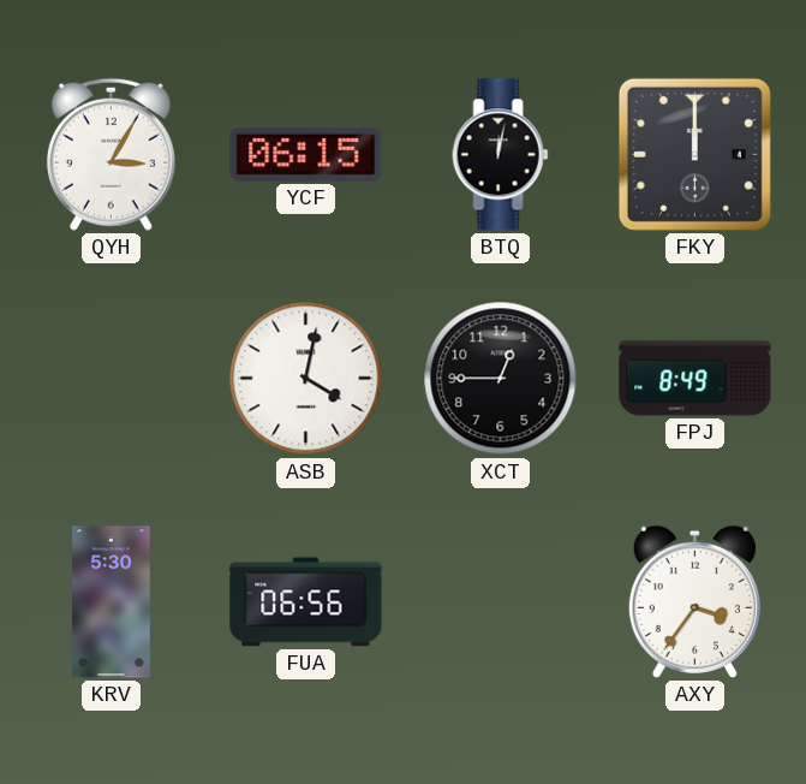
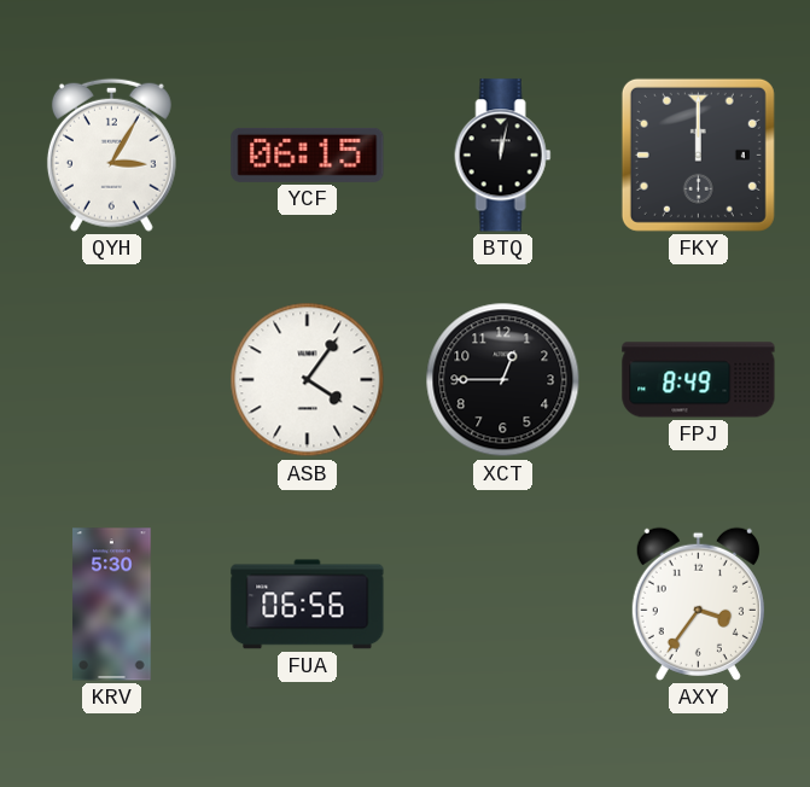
ASB: 4:02 -> 4:06 (308, 380)
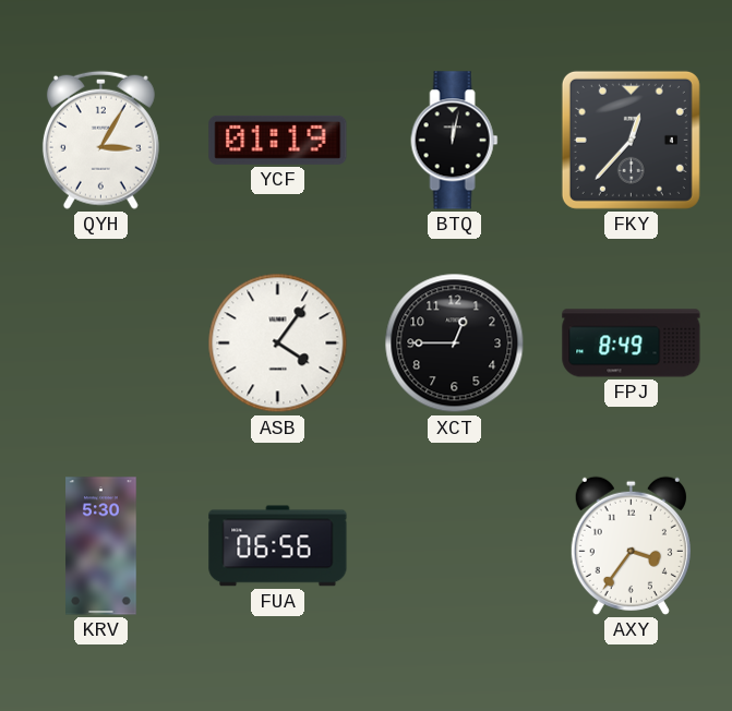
YCF: 06:15 -> 01:19 (278, 140)
FKY: 12:00 -> 12:37 (631, 140)
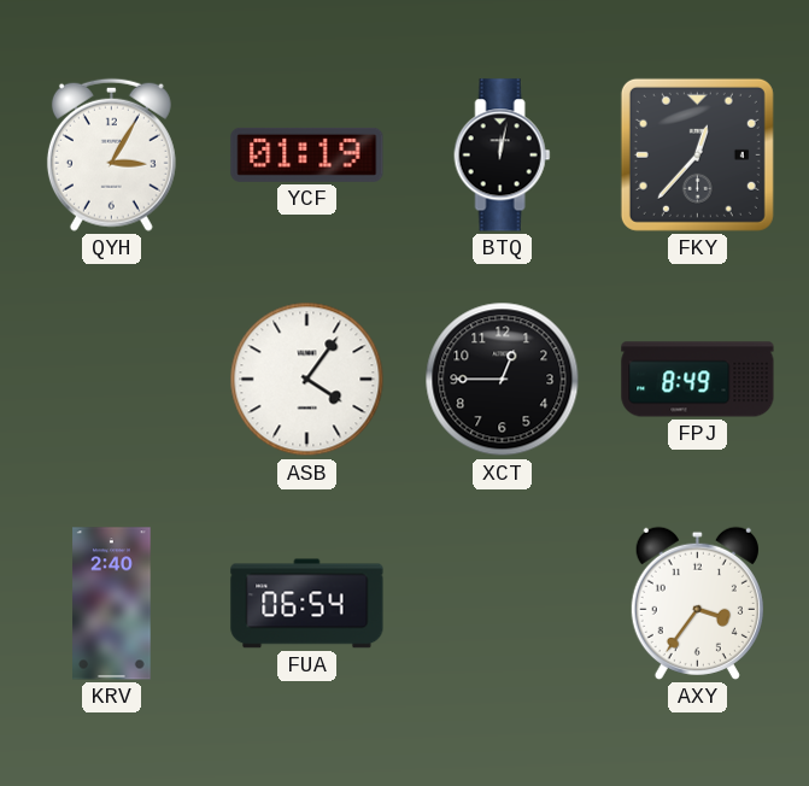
KRV: 5:30 -> 2:40 (112, 604)
FUA: 06:56 -> 06:54 (307, 604)
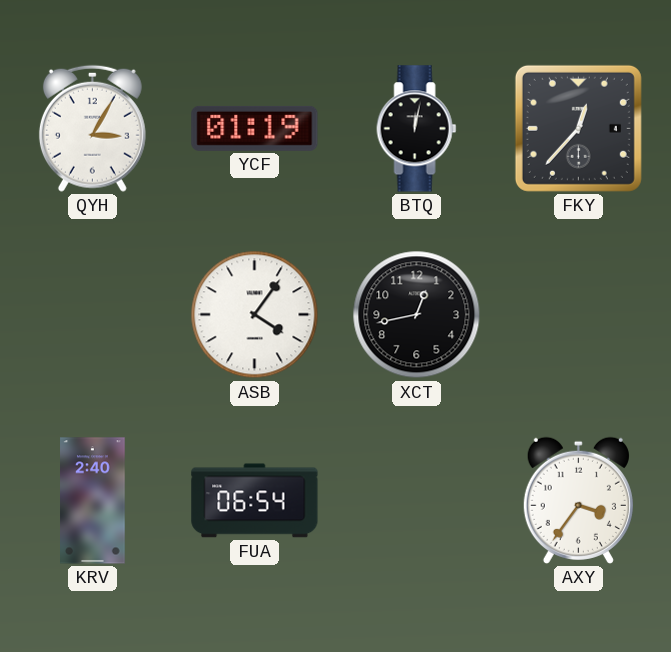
XCT: 12:45 -> 12:43 (417, 315)
FPJ: 8:49 -> none (698, 380)
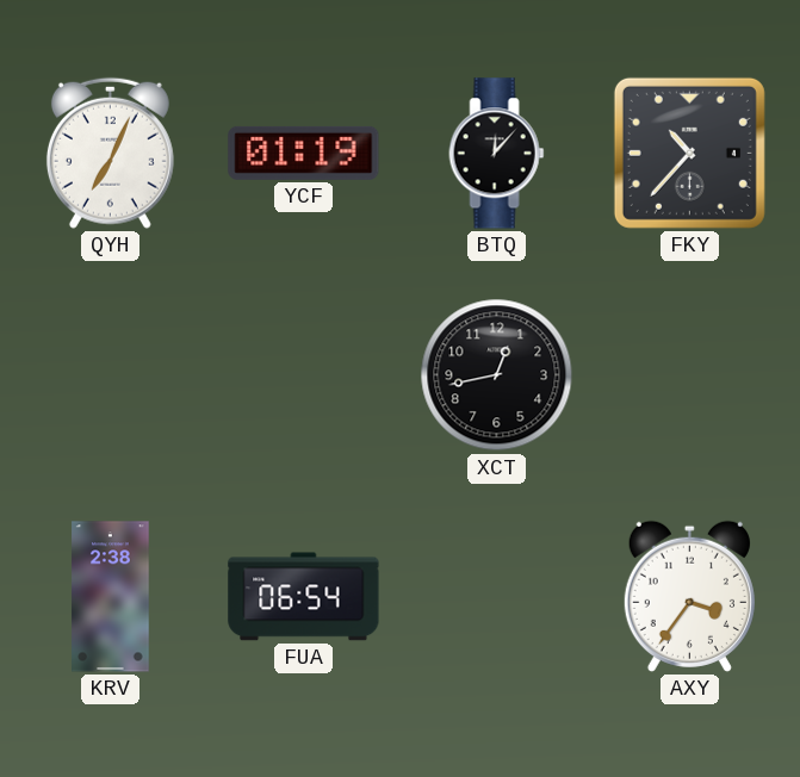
QYH: 3:05 -> 7:04 (110, 153)
BTQ: 12:02 -> 12:07 (497, 154)
FKY: 12:37 -> 10:37 (689, 153)
ASB: 4:06 -> none (255, 315)
KRV: 2:40 -> 2:38 (111, 597)
